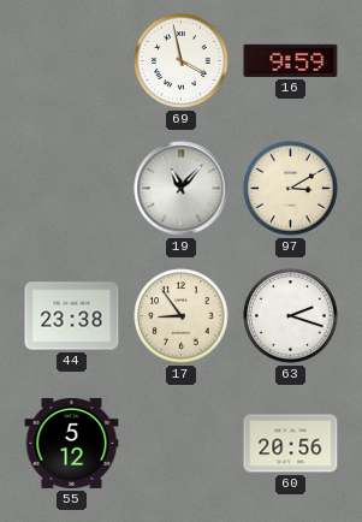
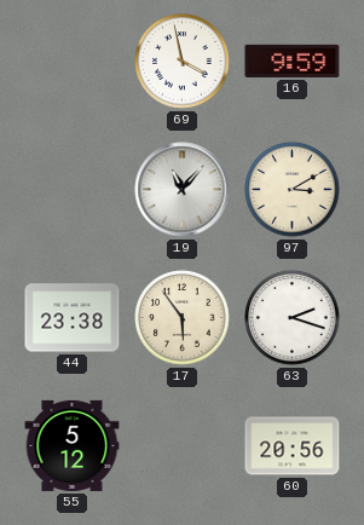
17: 8:54 -> 5:54 (183, 318)
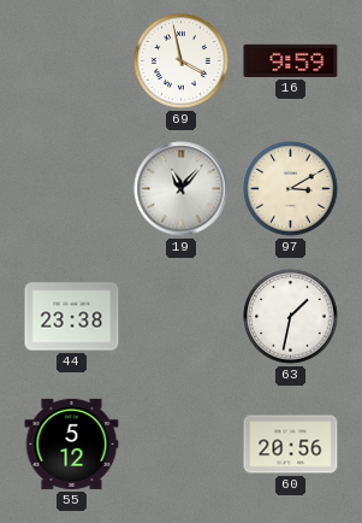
17: 5:54 -> none (183, 318)
63: 2:18 -> 1:32 (291, 317)
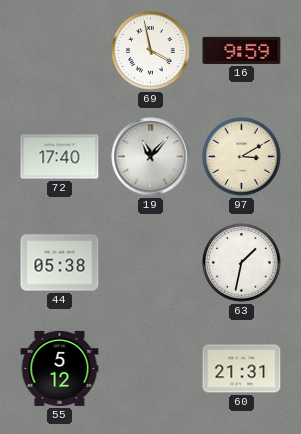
72: none -> 17:40 (60, 157)
44: 23:38 -> 05:38 (60, 263)
60: 20:56 -> 21:31 (242, 369)
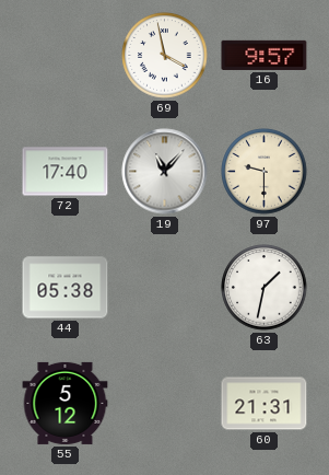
16: 9:59 -> 9:57 (265, 55)
97: 3:10 -> 9:30 (265, 172)
